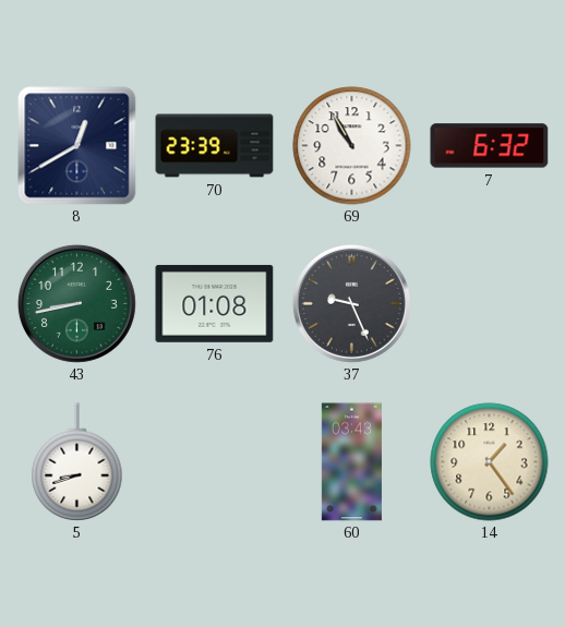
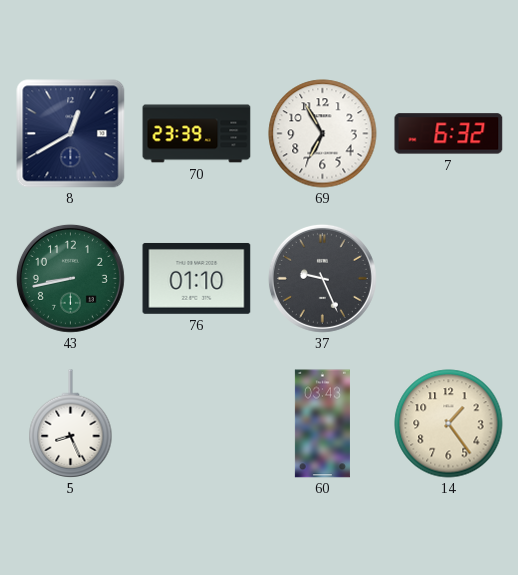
69: 10:55 -> 6:55 (323, 134)
76: 01:08 -> 01:10 (197, 278)
5: 8:42 -> 8:26 (71, 424)
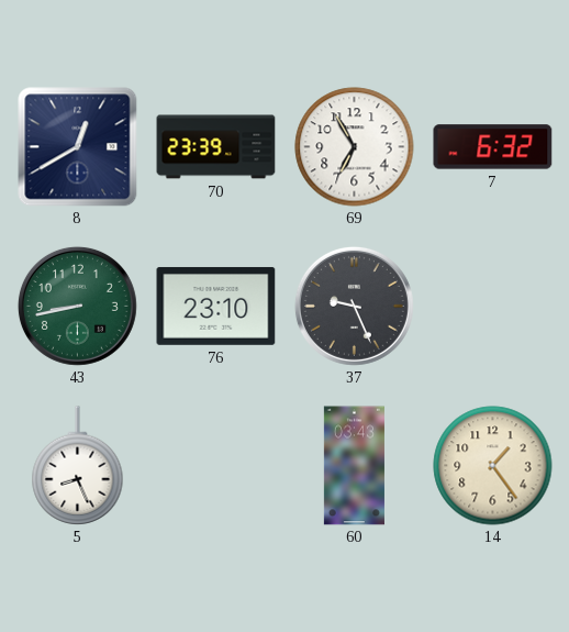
76: 01:10 -> 23:10 (216, 306)
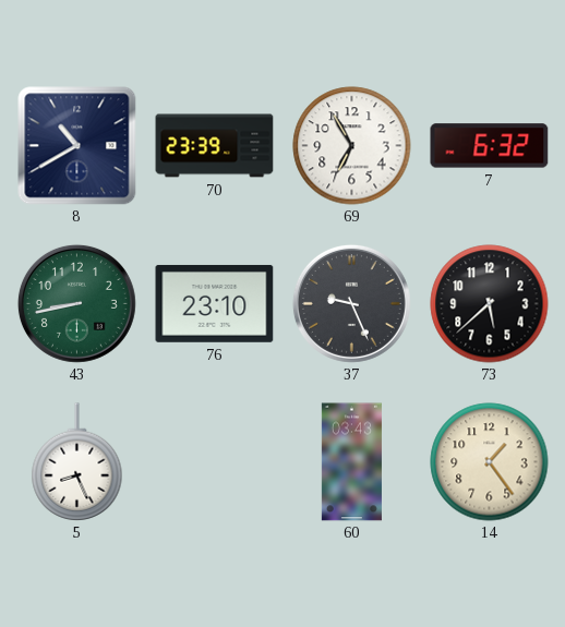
8: 12:40 -> 10:40 (77, 146)
73: none -> 5:38 (490, 304)
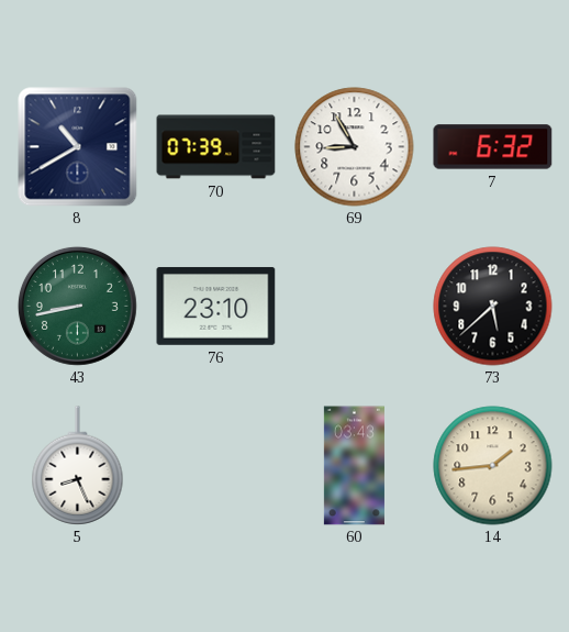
70: 23:39 -> 07:39 (216, 147)
69: 6:55 -> 8:55 (355, 147)
37: 9:26 -> none (351, 303)
14: 1:24 -> 1:44 (493, 466)
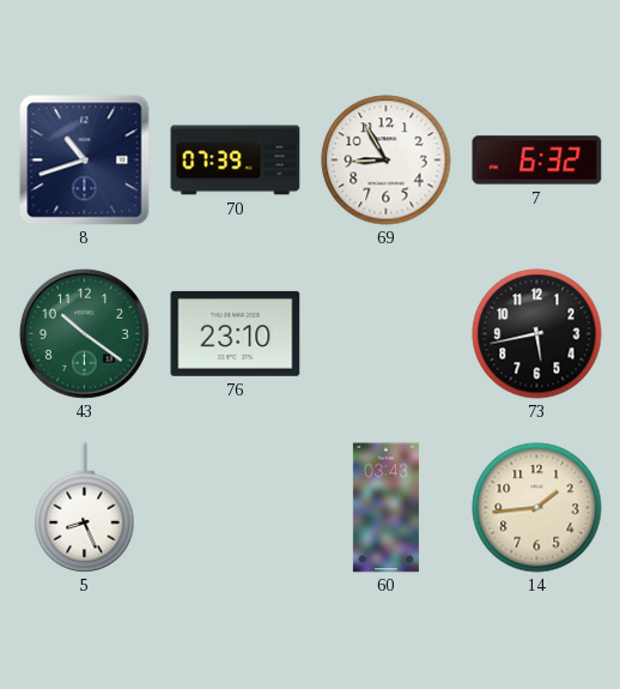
8: 10:40 -> 10:42 (85, 161)
43: 8:43 -> 10:21 (84, 333)
73: 5:38 -> 5:43 (537, 334)
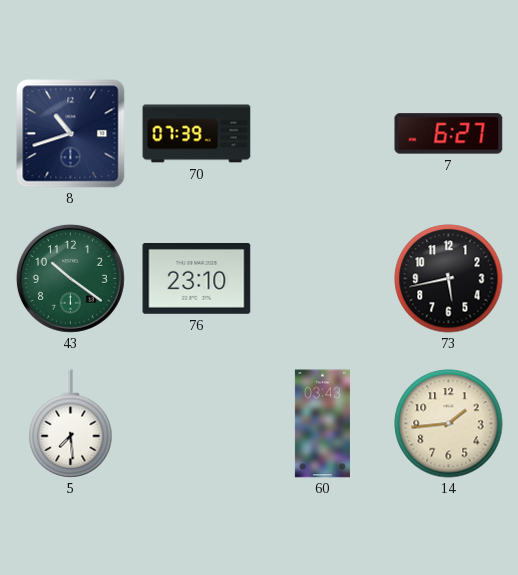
69: 8:55 -> none (387, 161)
7: 6:32 -> 6:27 (449, 134)
5: 8:26 -> 7:29 (71, 424)
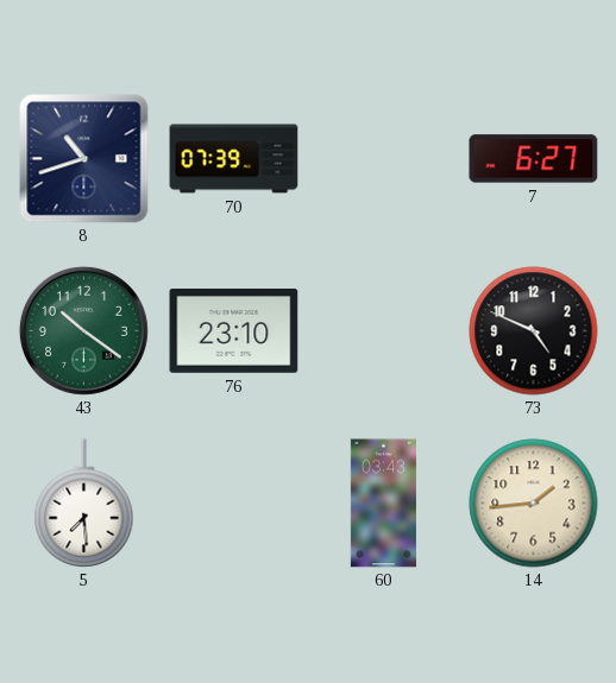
73: 5:43 -> 4:49 (534, 331)
